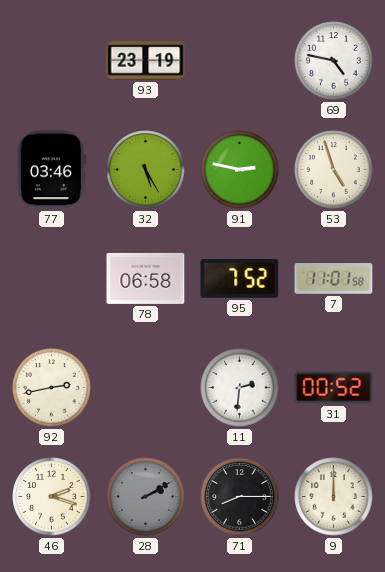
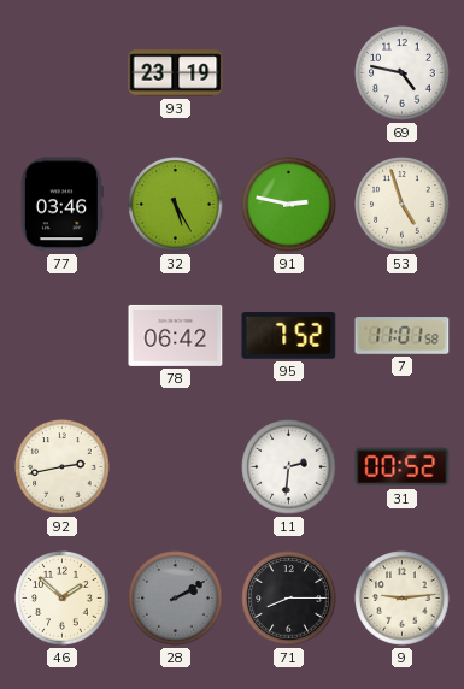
78: 06:58 -> 06:42 (176, 335)
46: 2:18 -> 1:52 (63, 599)
9: 12:00 -> 9:14 (403, 599)
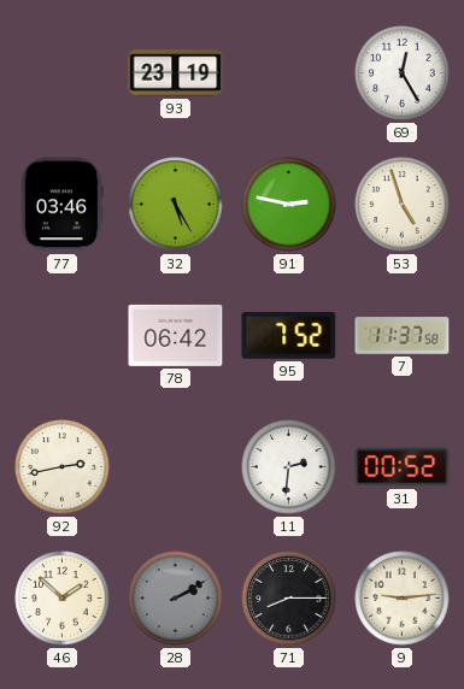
69: 4:47 -> 12:25 (403, 73)
7: 11:01 -> 11:37 (403, 336)
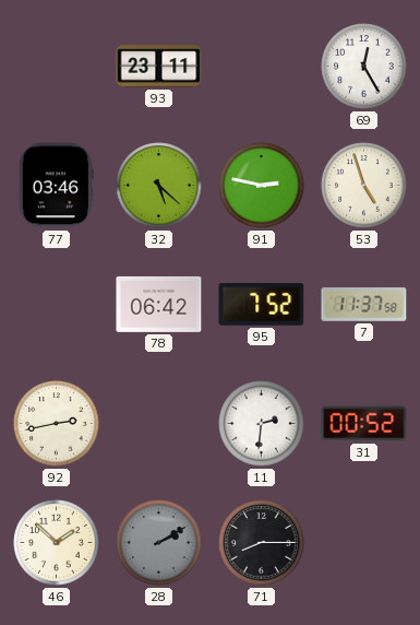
93: 23:19 -> 23:11 (159, 67)
32: 5:25 -> 5:22 (159, 186)
9: 9:14 -> none (403, 599)
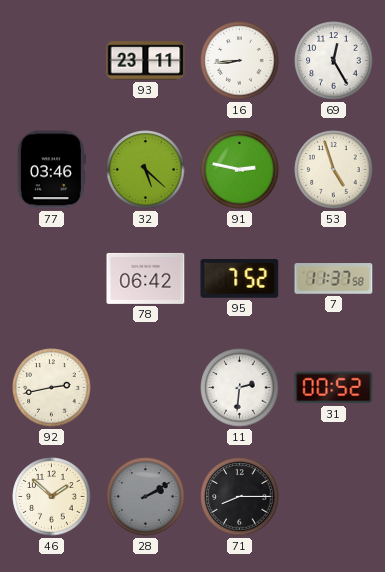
16: none -> 8:44 (240, 61)
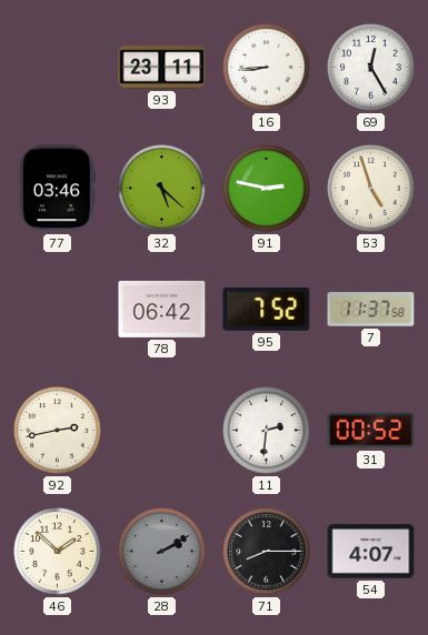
54: none -> 4:07 (371, 552)
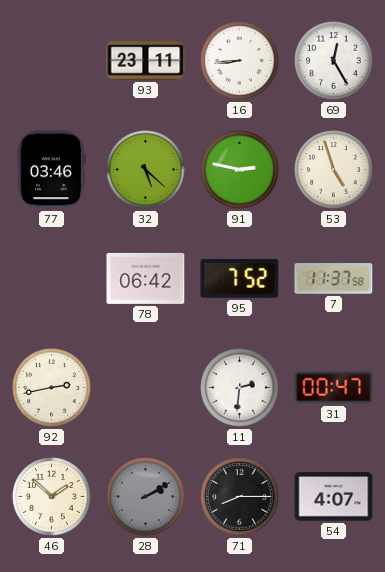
31: 00:52 -> 00:47 (334, 388)
